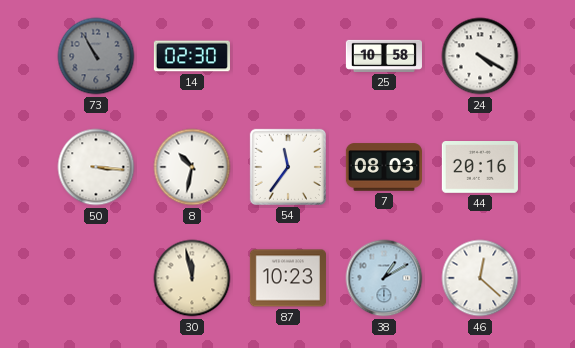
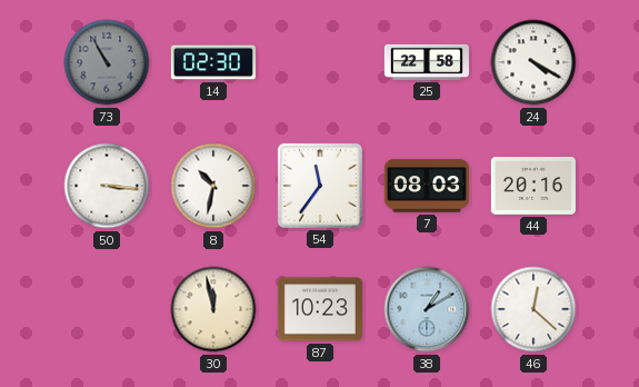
25: 10:58 -> 22:58 (427, 62)
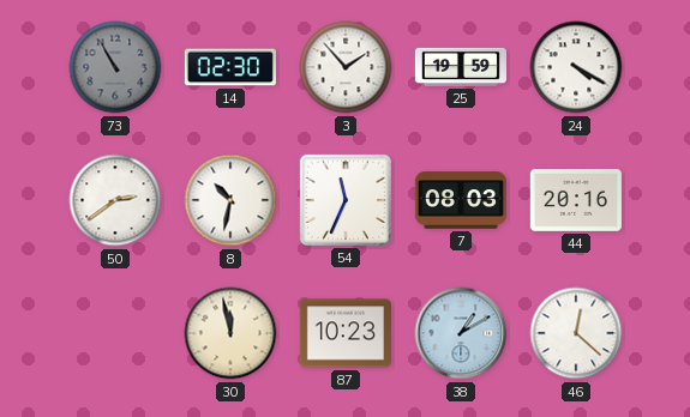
3: none -> 1:53 (346, 67)
25: 22:58 -> 19:59 (461, 67)
50: 3:16 -> 2:39 (115, 200)
54: 11:36 -> 11:34 (346, 200)
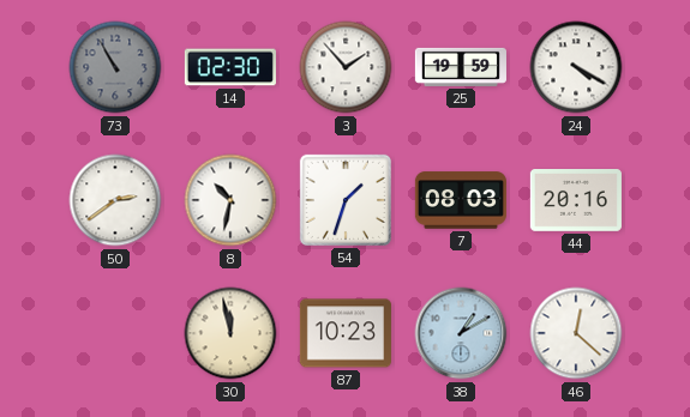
54: 11:34 -> 1:33 (346, 200)
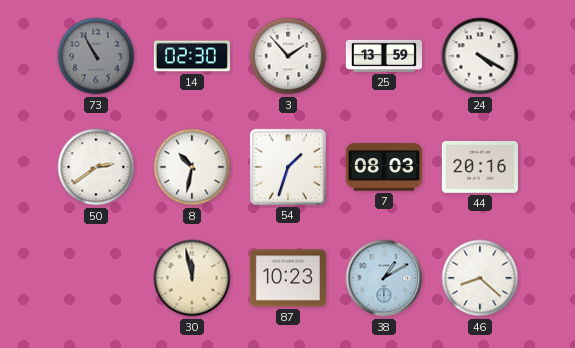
25: 19:59 -> 13:59 (384, 56)
46: 12:22 -> 8:22 (480, 278)
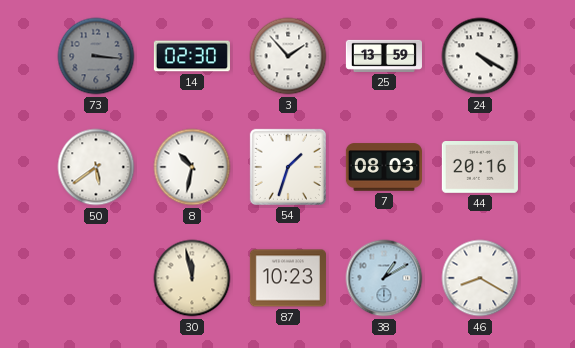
73: 10:55 -> 3:16 (96, 56)
50: 2:39 -> 5:39 (96, 167)
46: 8:22 -> 8:20 (480, 278)
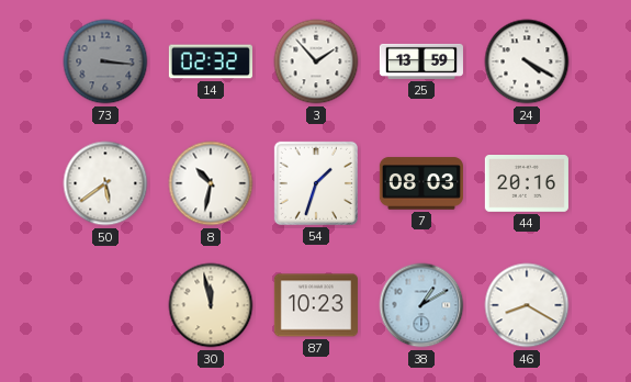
14: 02:30 -> 02:32 (211, 61)
